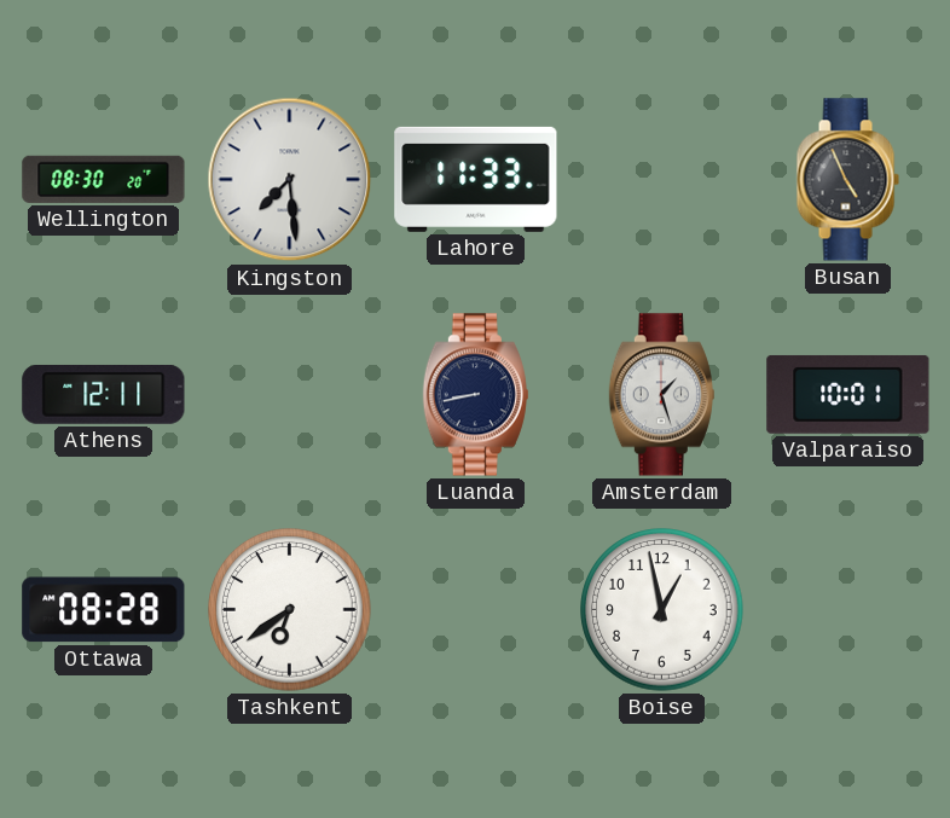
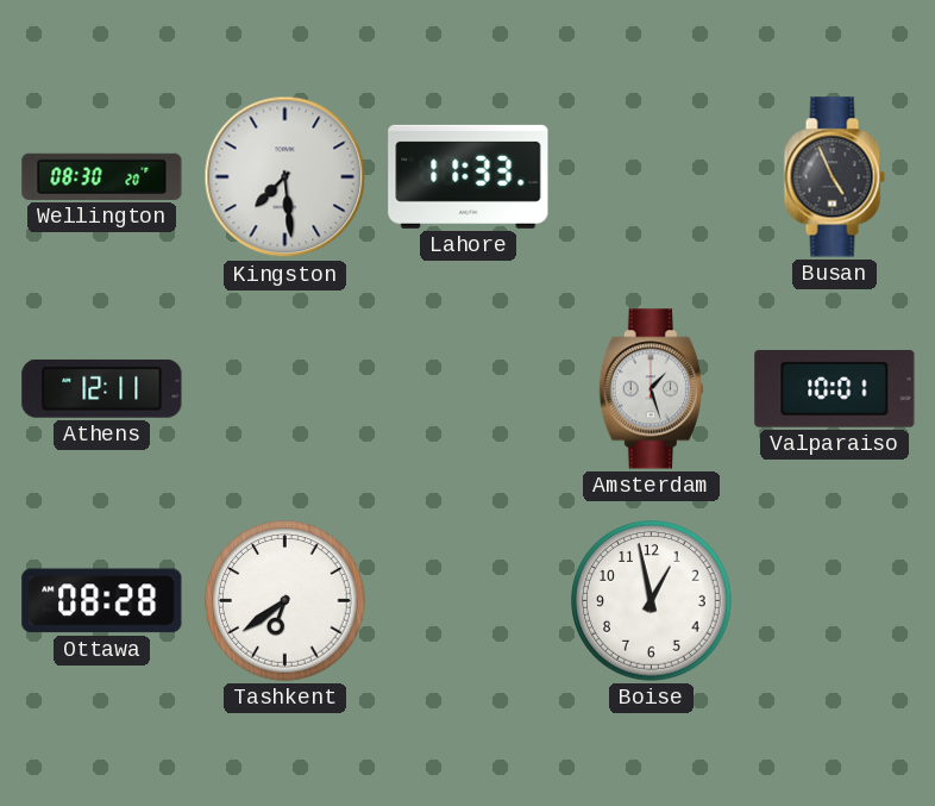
Luanda: 8:43 -> none (475, 395)
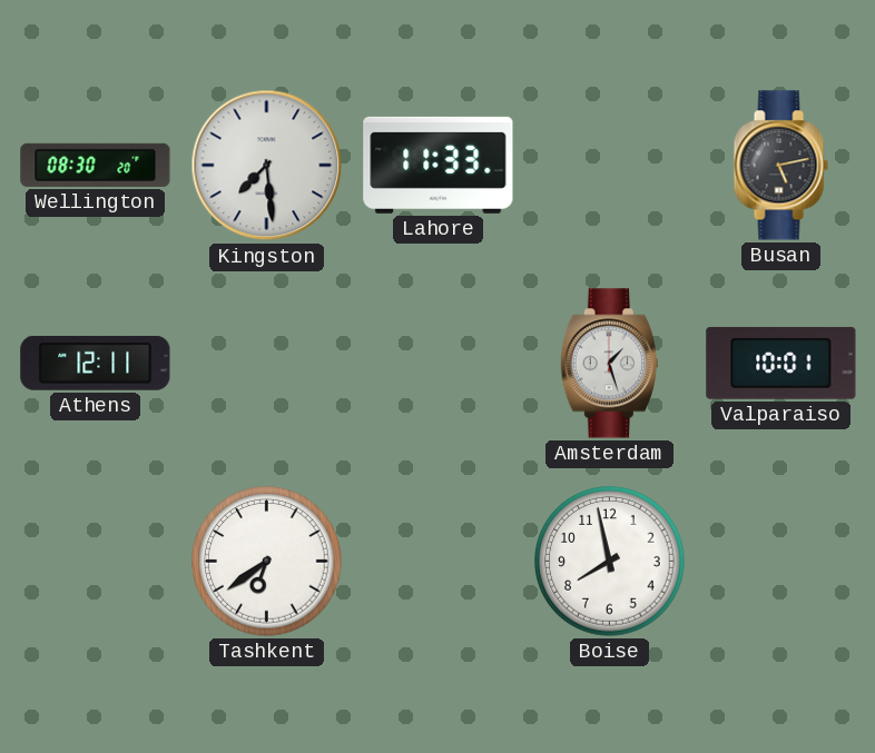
Busan: 4:56 -> 5:13 (780, 166)
Ottawa: 08:28 -> none (102, 601)
Boise: 12:58 -> 7:58 (610, 562)
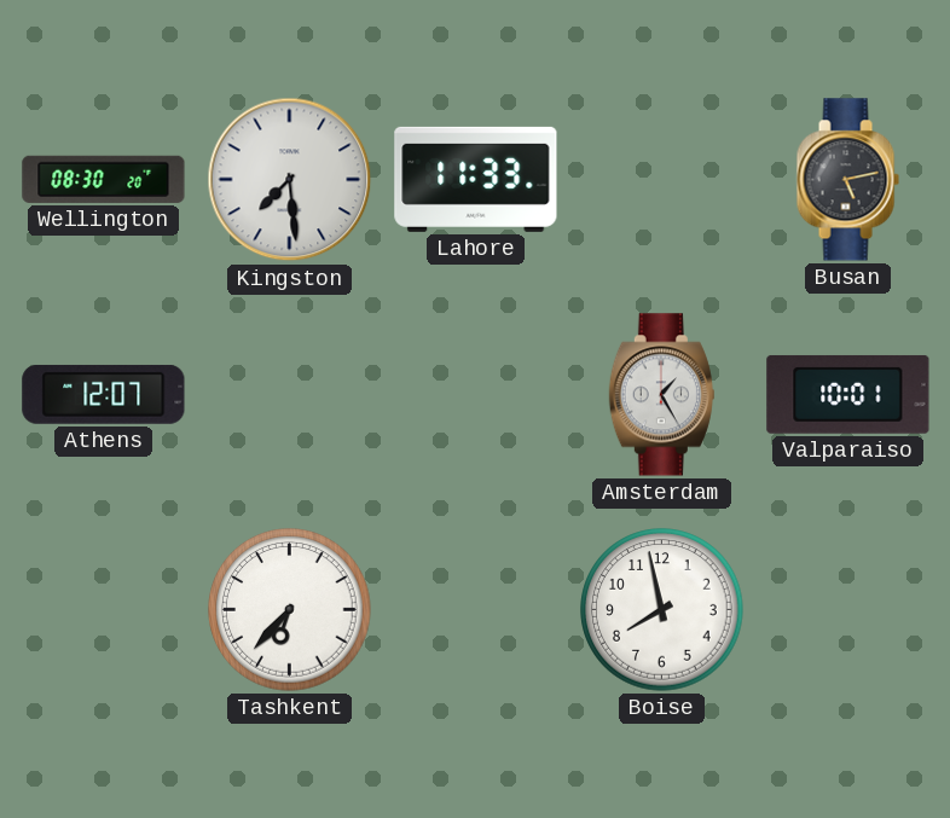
Athens: 12:11 -> 12:07 (104, 394)
Amsterdam: 1:27 -> 1:25 (661, 395)
Tashkent: 6:39 -> 6:37 (290, 610)
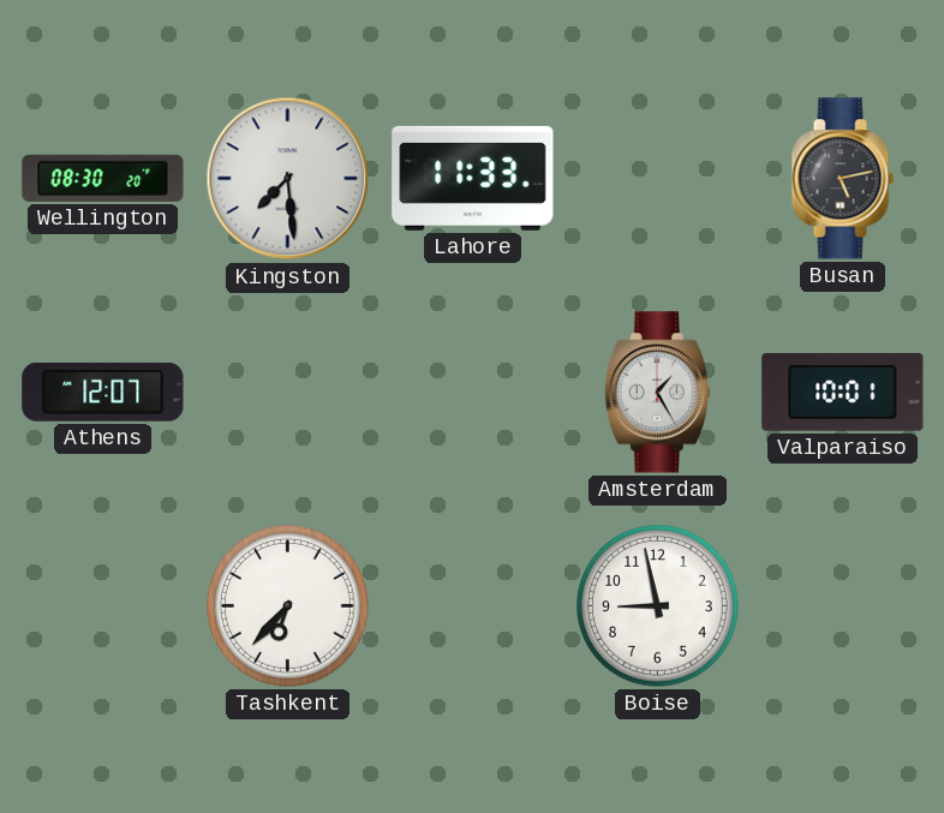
Boise: 7:58 -> 8:58 (658, 606)
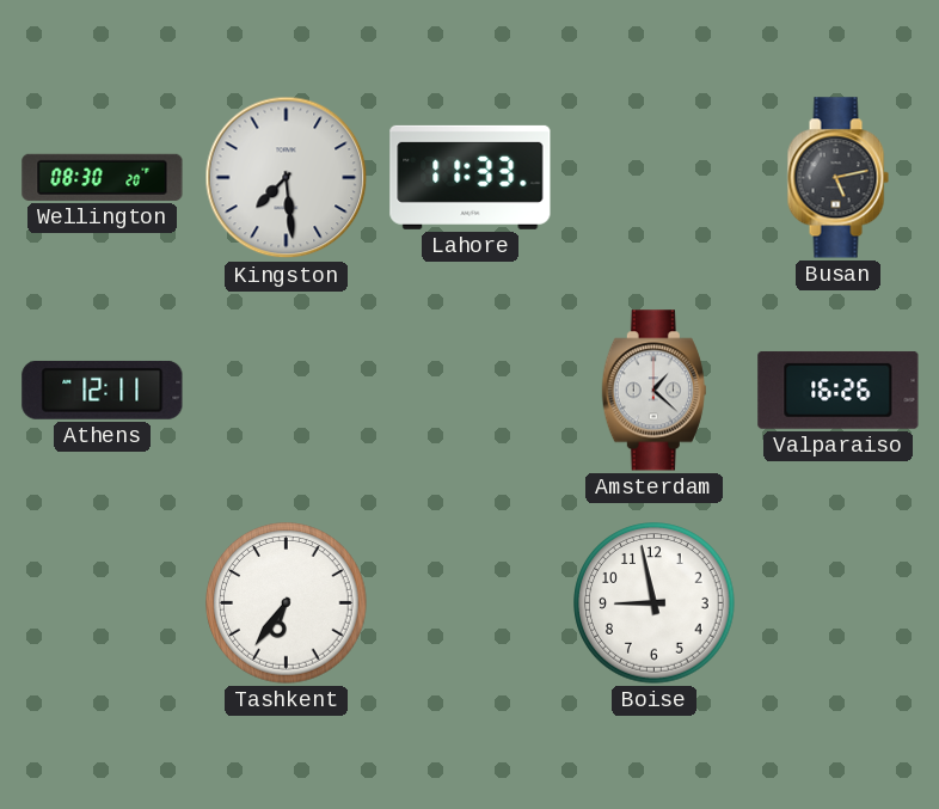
Athens: 12:07 -> 12:11 (103, 390)
Amsterdam: 1:25 -> 1:22 (653, 391)
Valparaiso: 10:01 -> 16:26 (839, 390)
Tashkent: 6:37 -> 6:36 (287, 603)
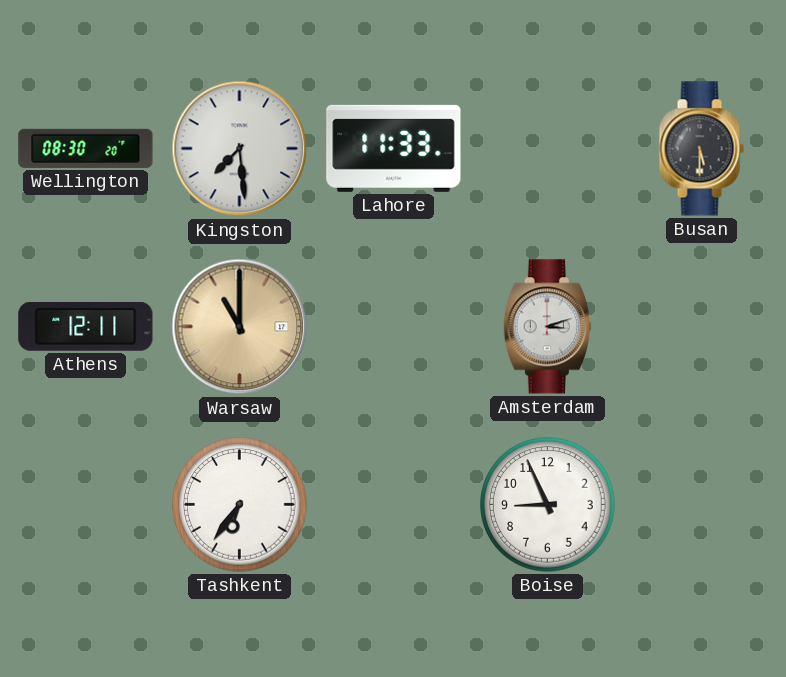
Busan: 5:13 -> 5:30 (701, 149)
Warsaw: none -> 11:00 (240, 327)
Amsterdam: 1:22 -> 3:12 (547, 327)
Valparaiso: 16:26 -> none (839, 390)
Boise: 8:58 -> 8:56 (548, 505)
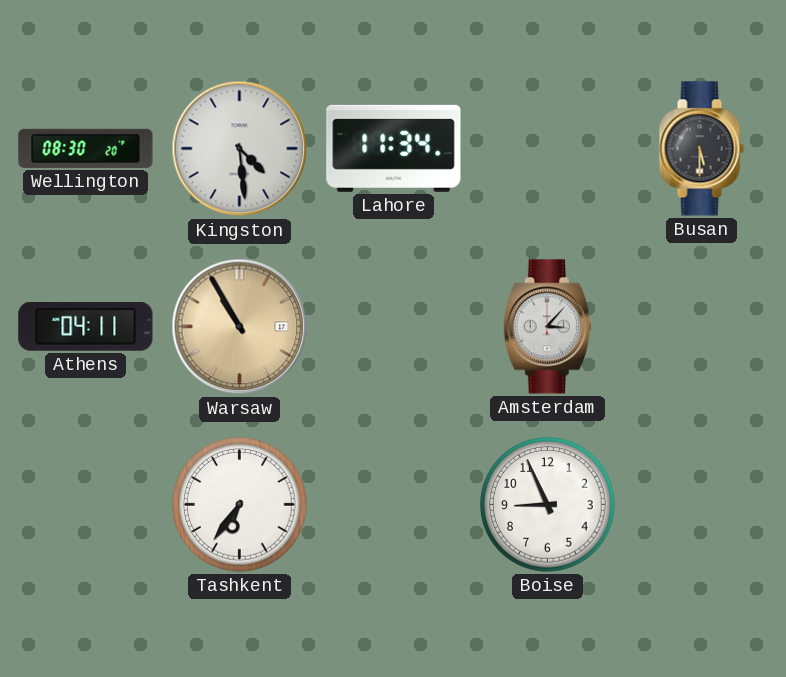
Kingston: 7:29 -> 4:29 (240, 149)
Lahore: 11:33 -> 11:34 (394, 148)
Athens: 12:11 -> 04:11 (86, 326)
Warsaw: 11:00 -> 10:55 (240, 327)
Amsterdam: 3:12 -> 3:07 (547, 327)
